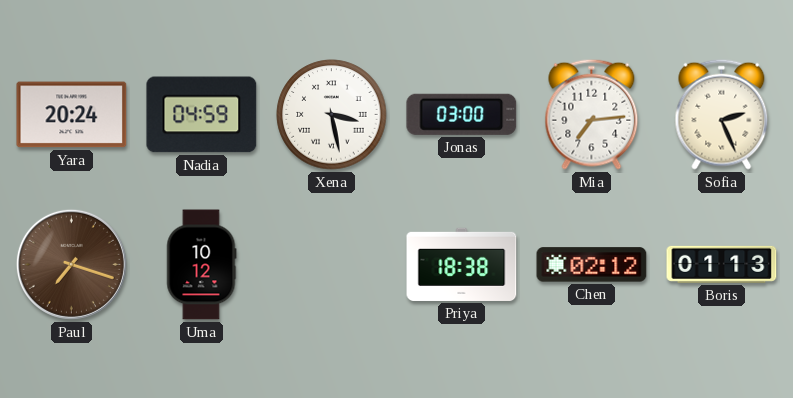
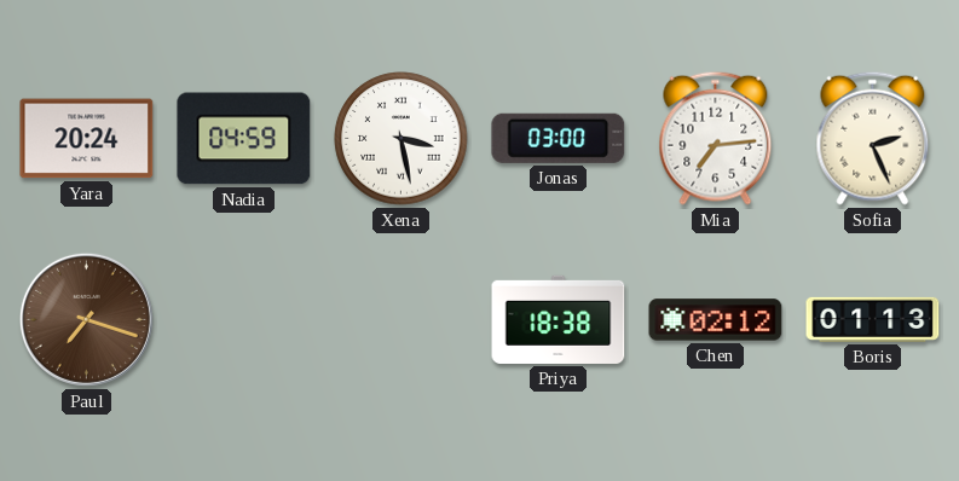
Uma: 10:12 -> none (202, 265)
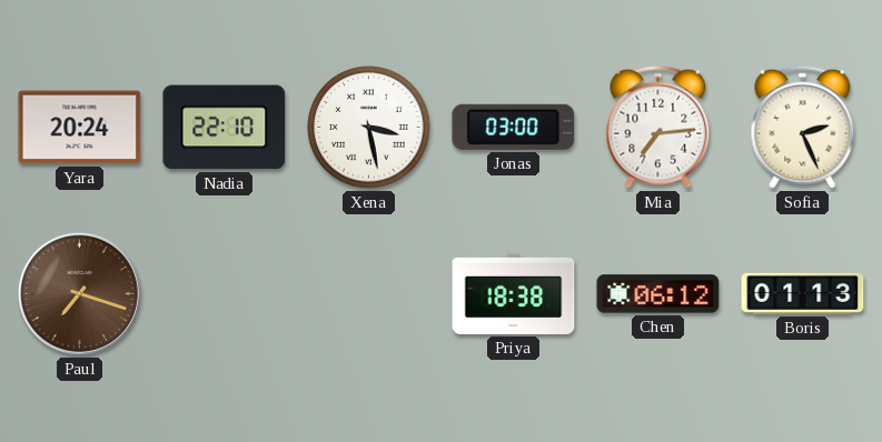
Nadia: 04:59 -> 22:10 (225, 128)
Chen: 02:12 -> 06:12 (658, 294)
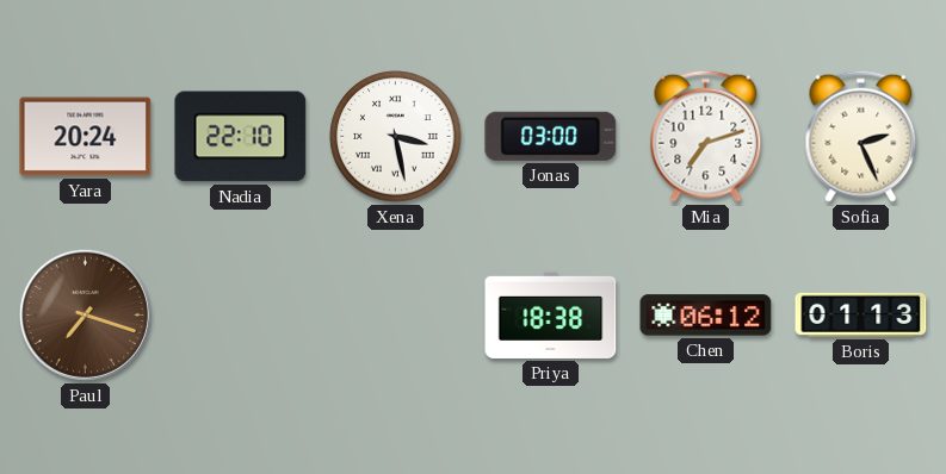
Mia: 7:14 -> 7:12 (706, 136)
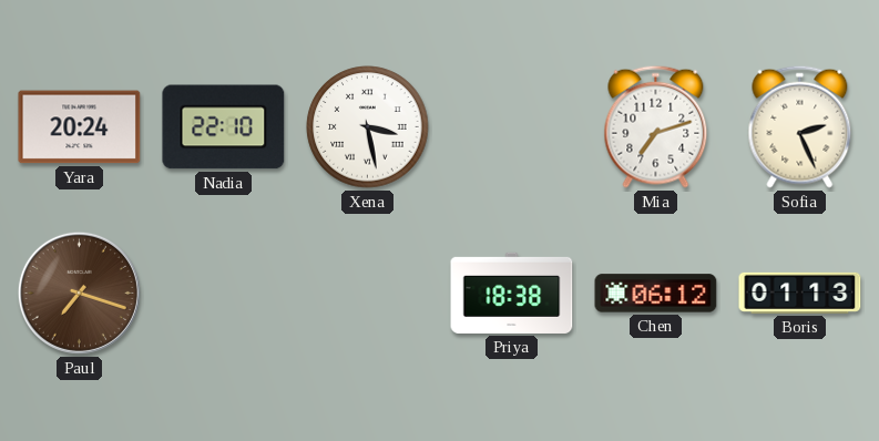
Jonas: 03:00 -> none (551, 136)
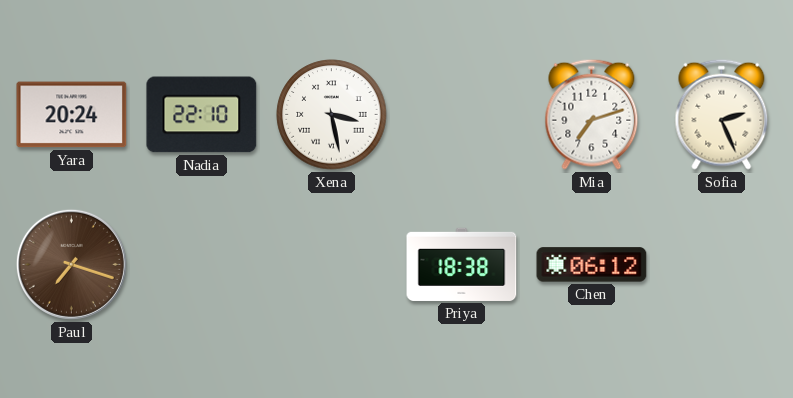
Boris: 01:13 -> none (800, 293)
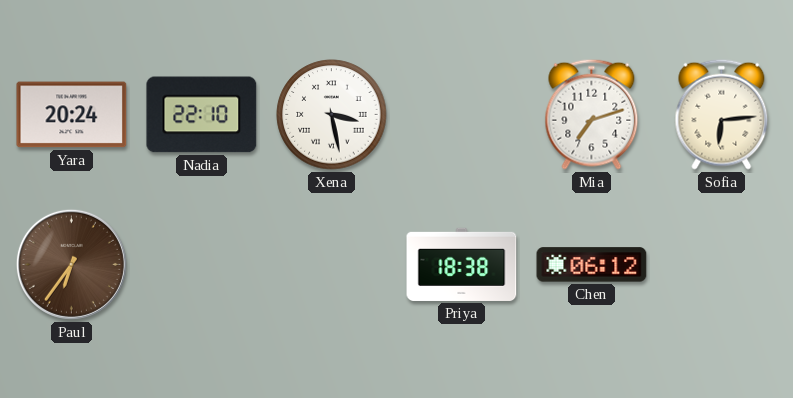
Sofia: 2:26 -> 6:14 (722, 114)
Paul: 7:18 -> 6:36 (71, 264)
